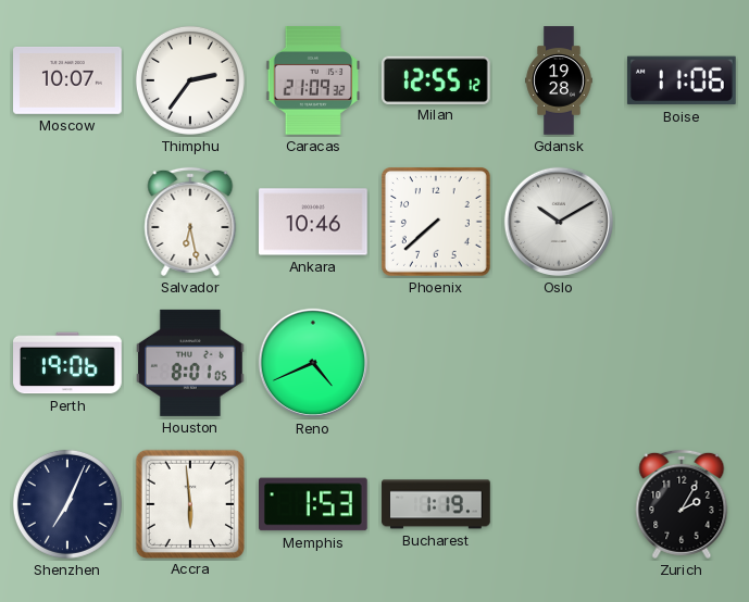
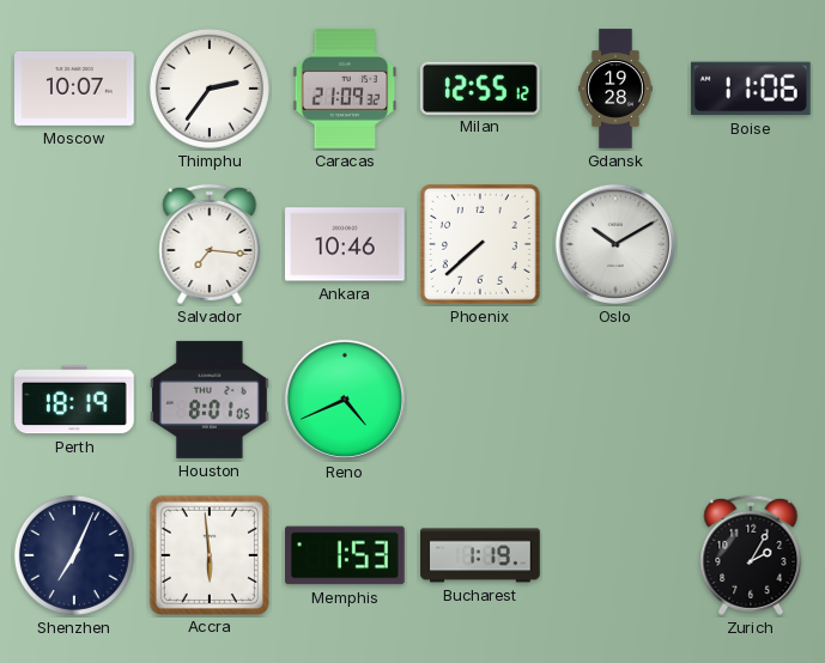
Salvador: 6:28 -> 7:16 (210, 244)
Perth: 19:06 -> 18:19 (75, 400)
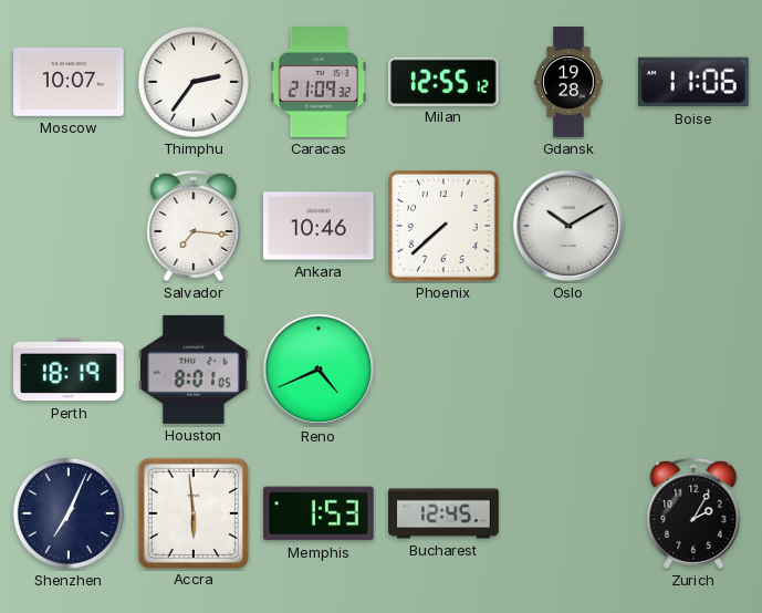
Bucharest: 1:19 -> 12:45 (443, 513)
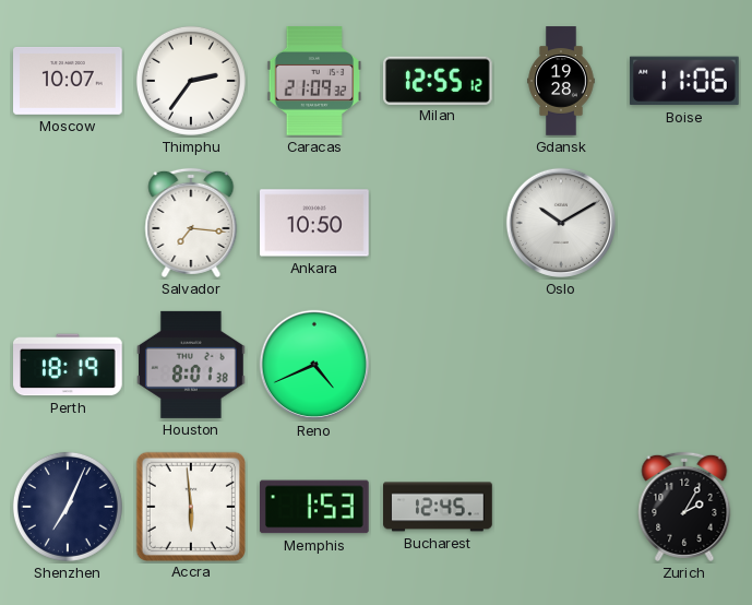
Ankara: 10:46 -> 10:50 (314, 223)
Phoenix: 7:38 -> none (445, 227)
Houston: 8:01:05 -> 8:01:38 (192, 365)
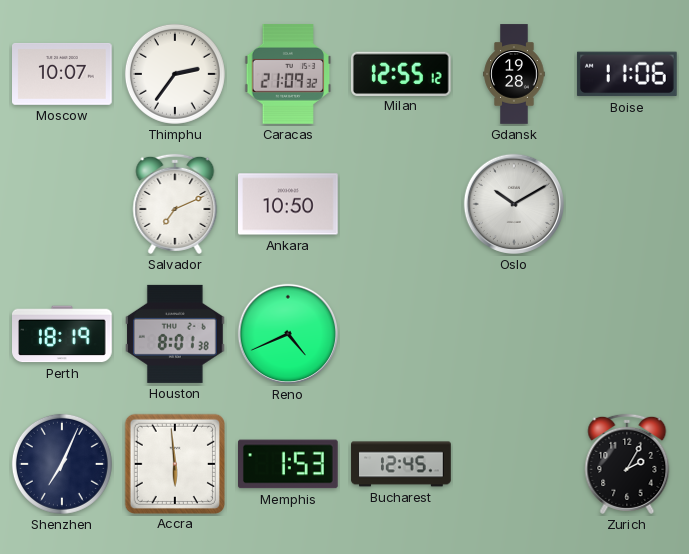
Salvador: 7:16 -> 7:11 (175, 204)
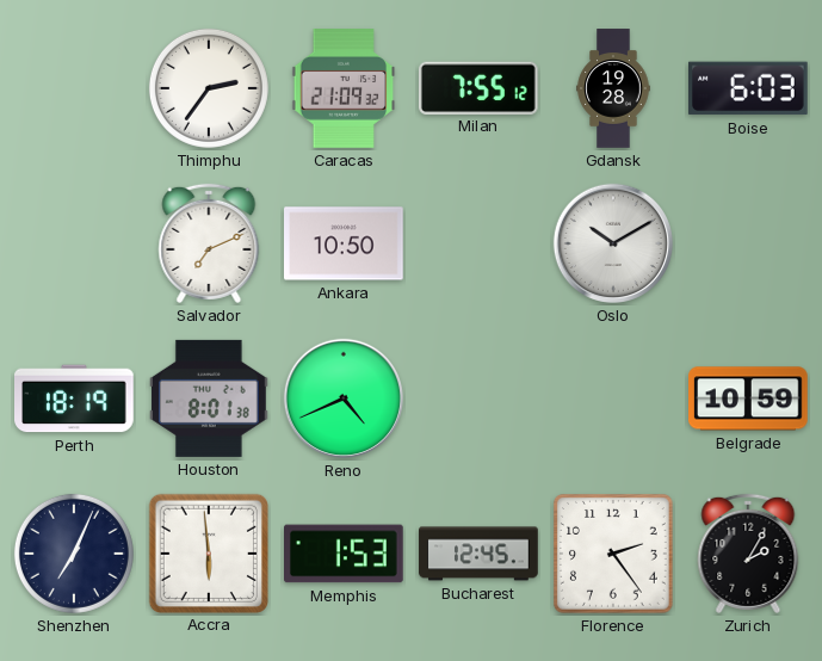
Moscow: 10:07 -> none (62, 74)
Milan: 12:55 -> 7:55 (480, 87)
Boise: 11:06 -> 6:03 (748, 88)
Belgrade: none -> 10:59 (749, 399)
Florence: none -> 2:24 (614, 555)
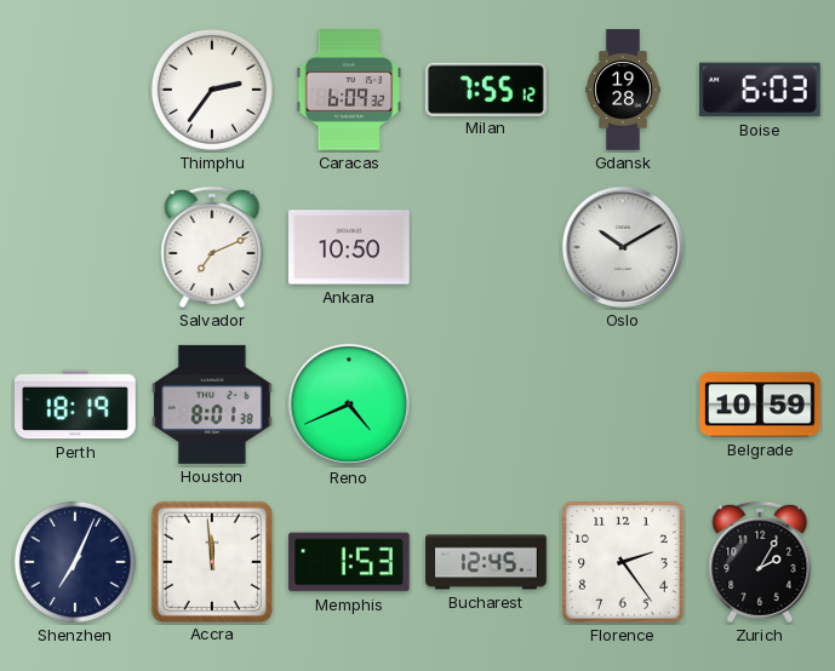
Caracas: 21:09 -> 6:09 (349, 90)
Accra: 5:59 -> 11:59 (211, 561)
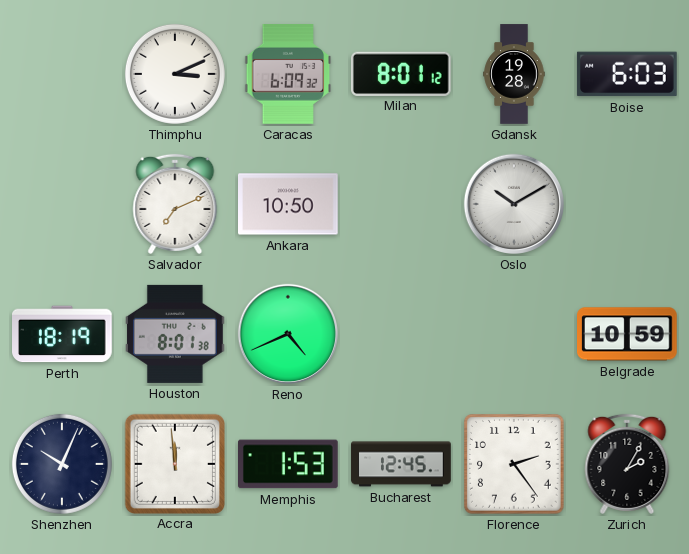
Thimphu: 2:36 -> 3:11 (175, 74)
Milan: 7:55 -> 8:01 (402, 73)
Shenzhen: 7:04 -> 10:04 (62, 464)
